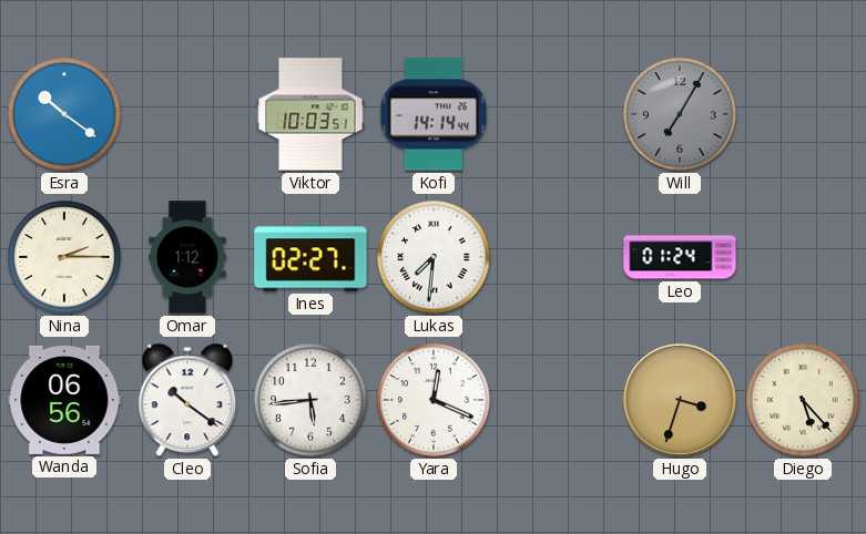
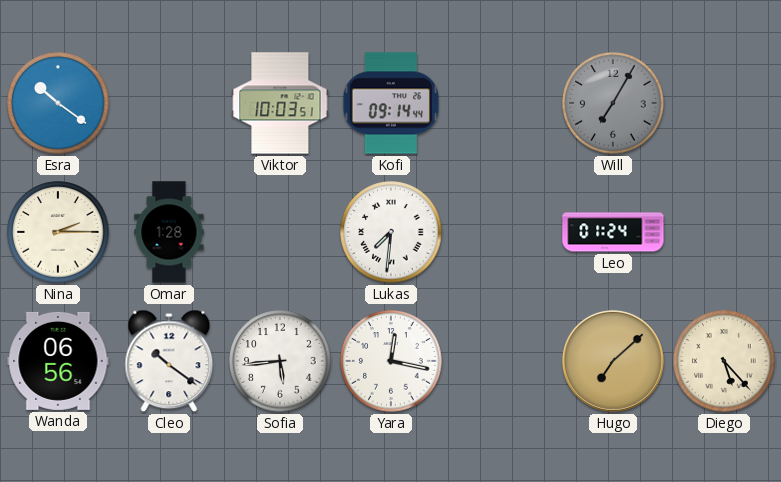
Kofi: 14:14 -> 09:14 (390, 103)
Omar: 1:12 -> 1:28 (169, 232)
Ines: 02:27 -> none (310, 257)
Yara: 12:19 -> 12:17 (391, 361)
Hugo: 3:33 -> 7:08 (613, 361)
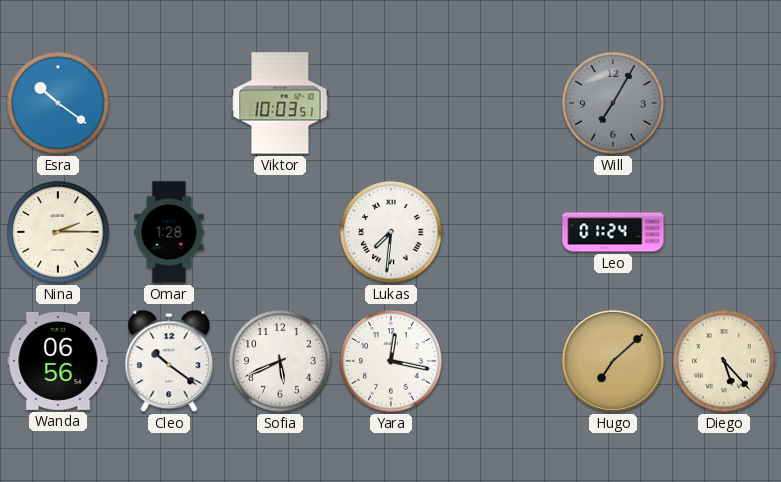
Kofi: 09:14 -> none (390, 103)
Sofia: 5:44 -> 5:41 (280, 361)
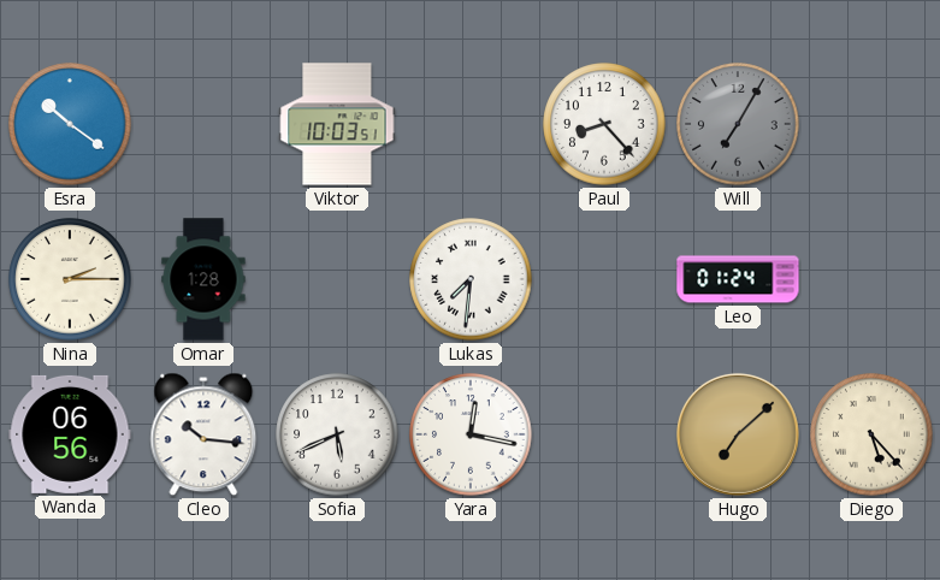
Paul: none -> 8:23 (604, 124)
Cleo: 10:21 -> 10:16 (203, 434)
